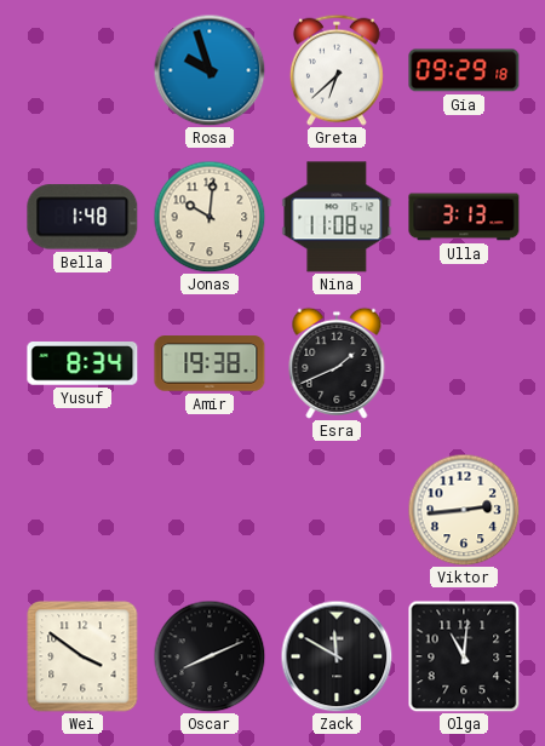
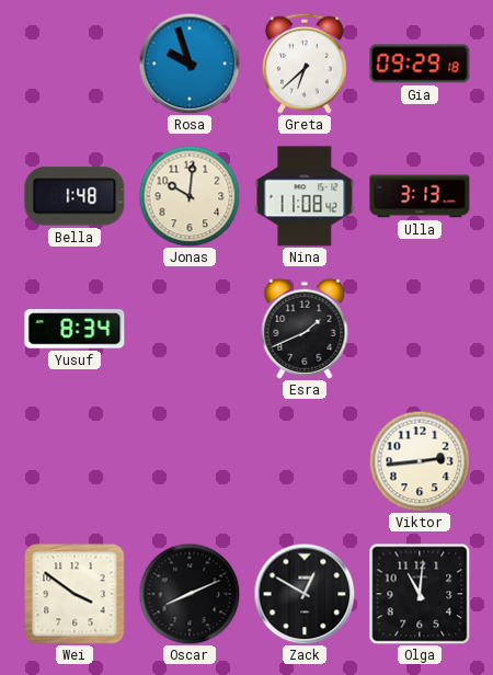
Amir: 19:38 -> none (210, 363)
Zack: 11:50 -> 12:50 (305, 594)
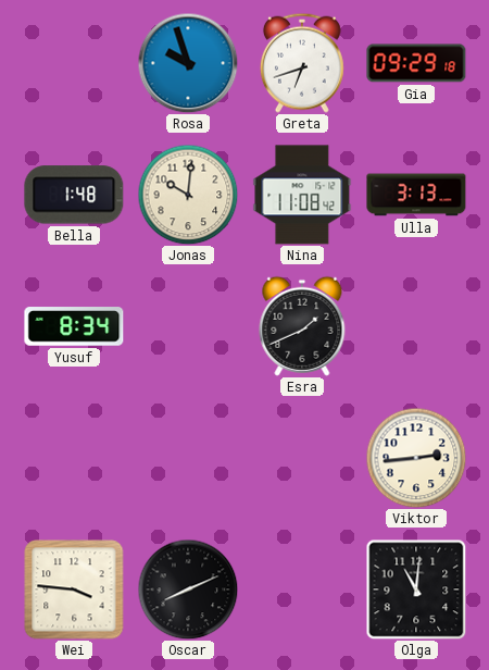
Greta: 6:38 -> 6:42 (302, 63)
Wei: 3:51 -> 3:46 (74, 590)
Zack: 12:50 -> none (305, 594)
